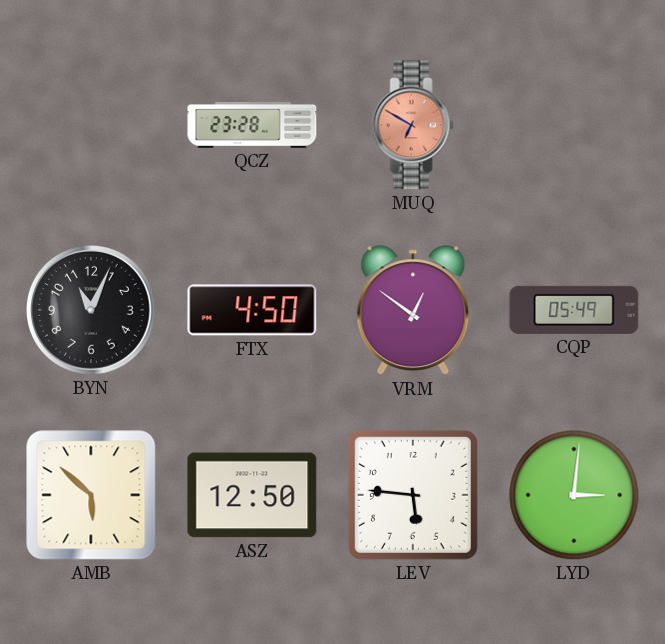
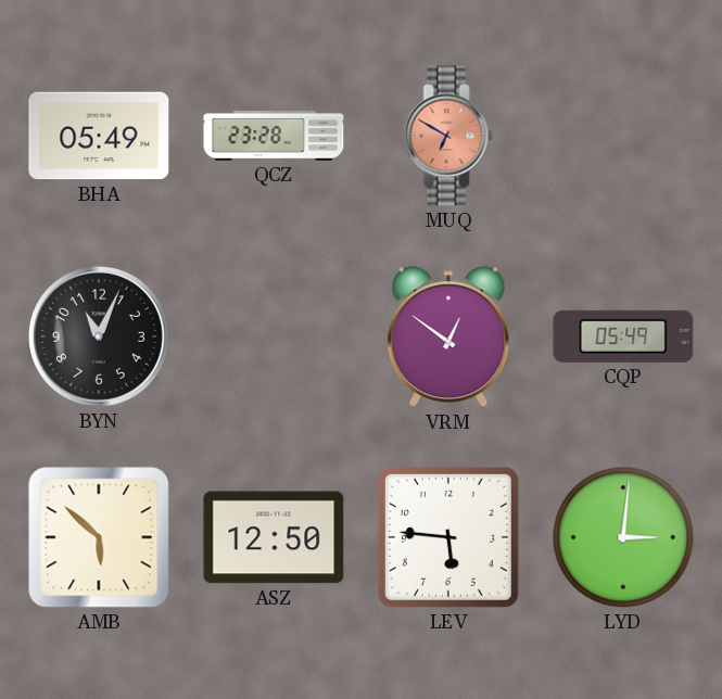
BHA: none -> 05:49 (99, 136)
FTX: 4:50 -> none (252, 310)
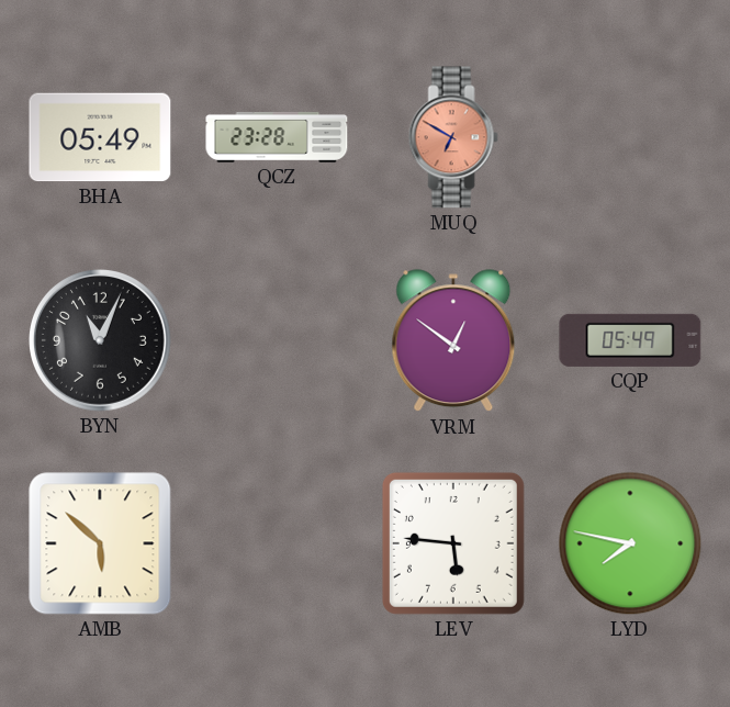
ASZ: 12:50 -> none (274, 537)
LYD: 3:01 -> 7:47 (630, 543)
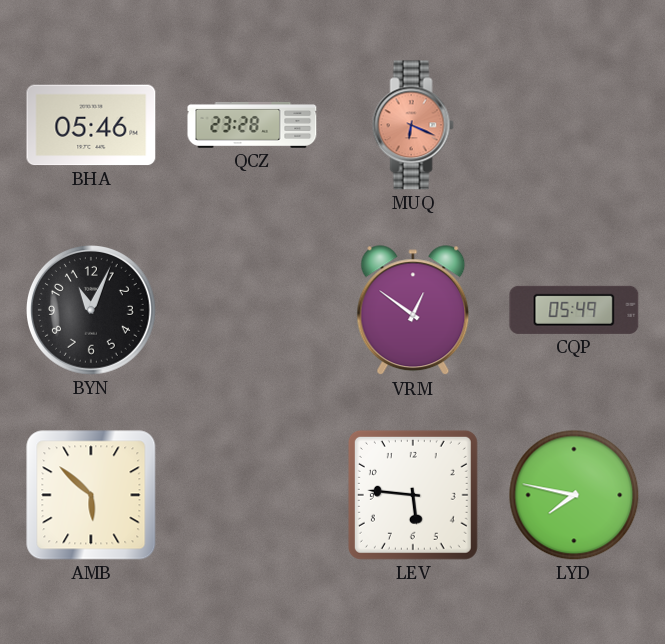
BHA: 05:49 -> 05:46 (91, 125)
MUQ: 6:50 -> 6:19 (413, 125)
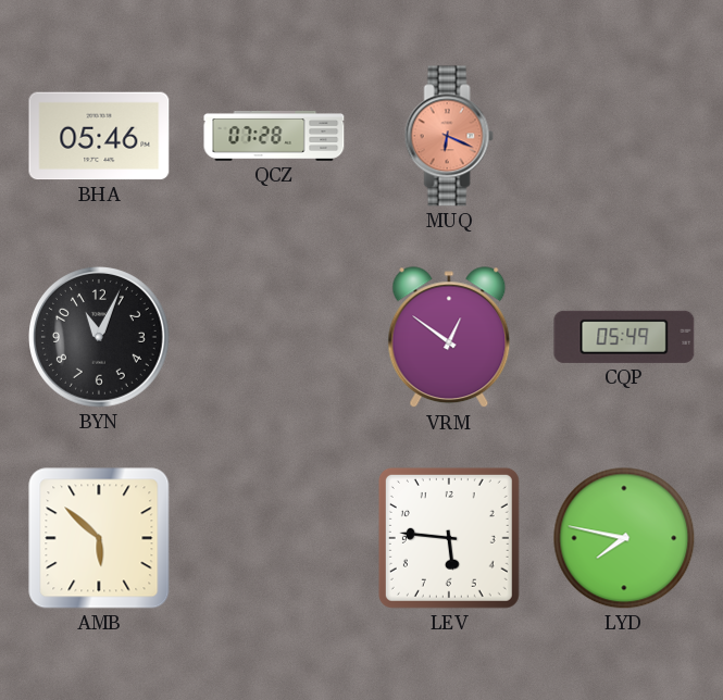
QCZ: 23:28 -> 07:28 (274, 136)
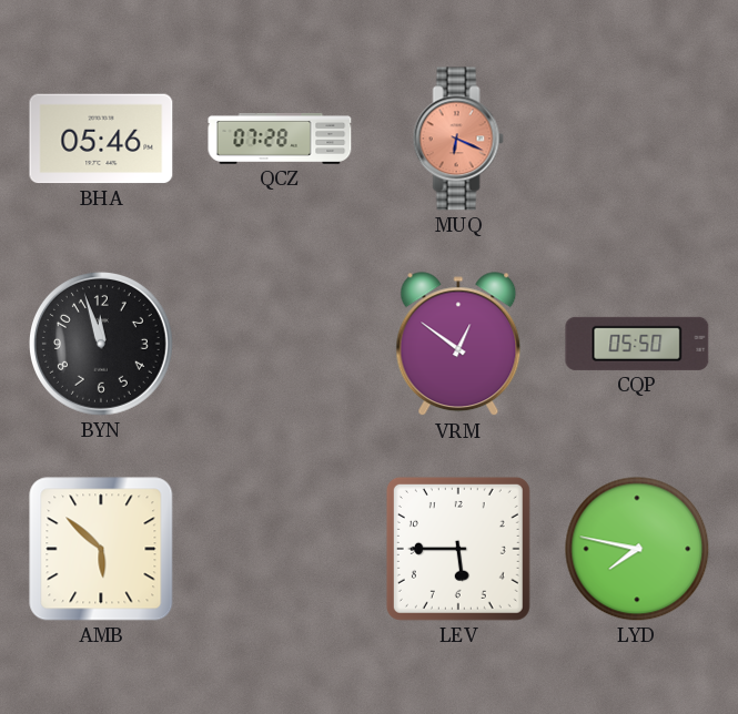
BYN: 11:04 -> 11:57 (102, 345)
CQP: 05:49 -> 05:50 (637, 344)
LEV: 5:46 -> 5:45 (458, 549)
